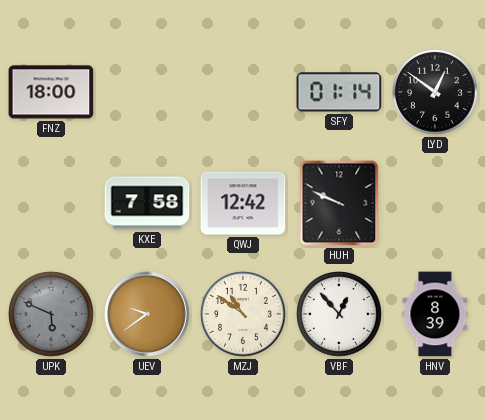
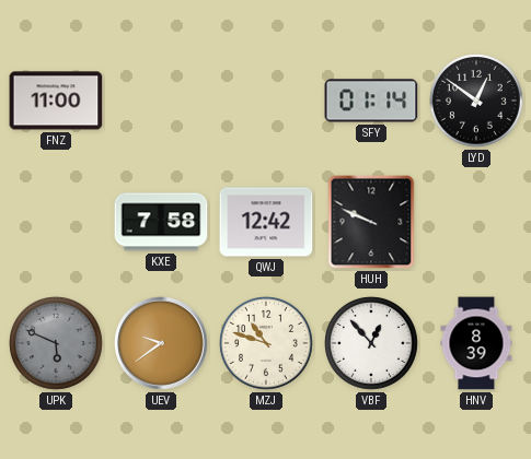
FNZ: 18:00 -> 11:00 (56, 101)
MZJ: 10:51 -> 10:48 (267, 344)
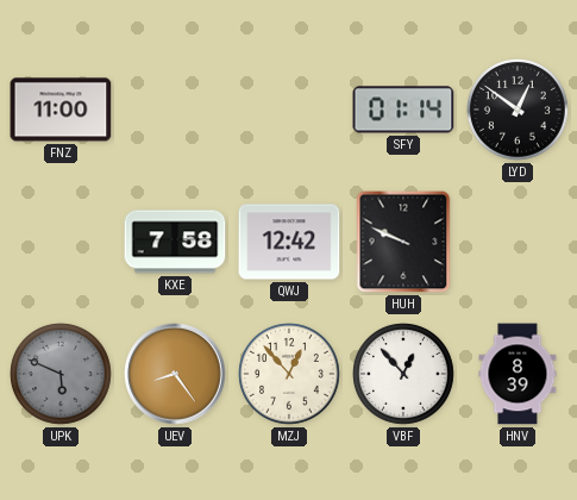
UEV: 9:39 -> 8:24 (175, 374)
MZJ: 10:48 -> 12:53 (290, 375)
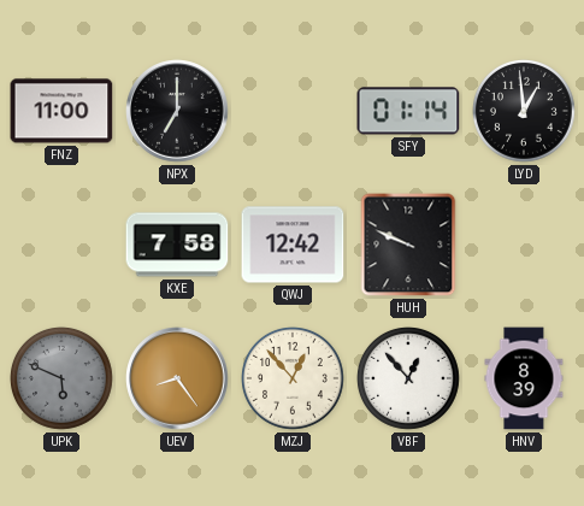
NPX: none -> 7:00 (177, 111)
LYD: 12:51 -> 12:59 (525, 112)
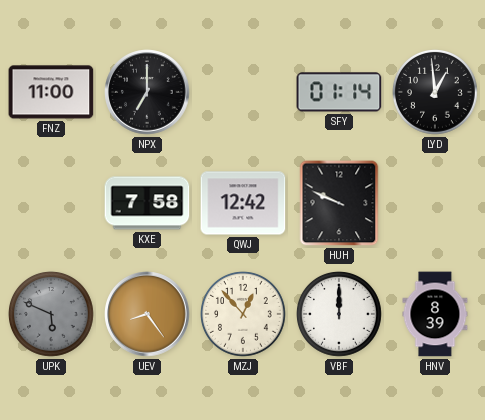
VBF: 12:53 -> 12:00 (340, 315)
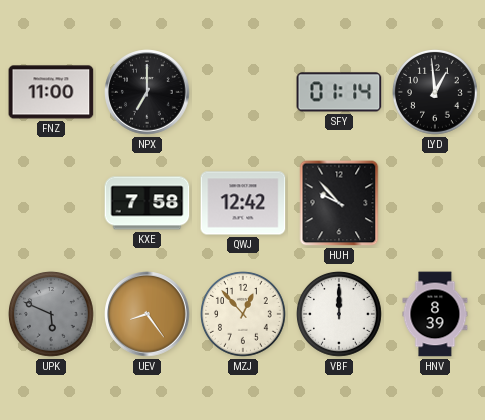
HUH: 9:49 -> 9:53 (339, 203)
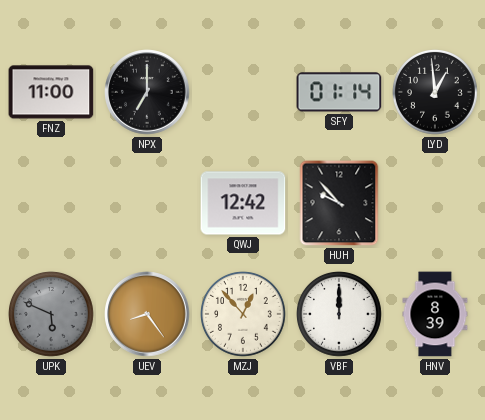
KXE: 7:58 -> none (147, 203)
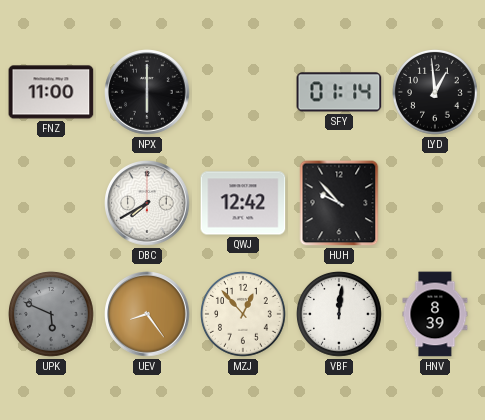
NPX: 7:00 -> 6:00 (147, 92)
DBC: none -> 7:40 (147, 203)
VBF: 12:00 -> 12:01 (340, 315)
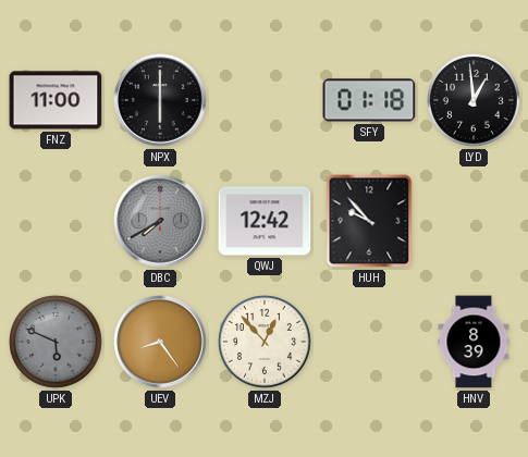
SFY: 01:14 -> 01:18 (369, 100)
DBC dial: white -> grey (160, 221)
VBF: 12:01 -> none (340, 315)
